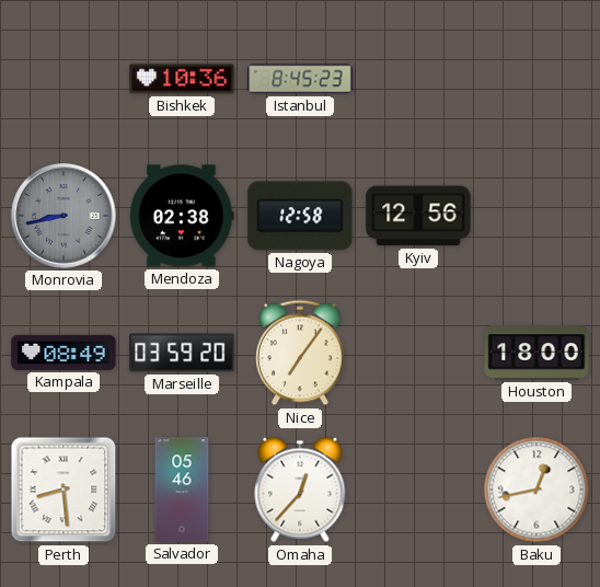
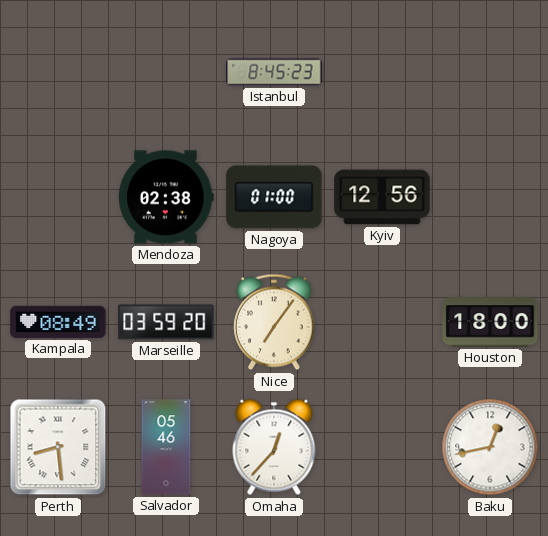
Bishkek: 10:36 -> none (182, 79)
Monrovia: 8:43 -> none (64, 216)
Nagoya: 12:58 -> 01:00 (274, 197)
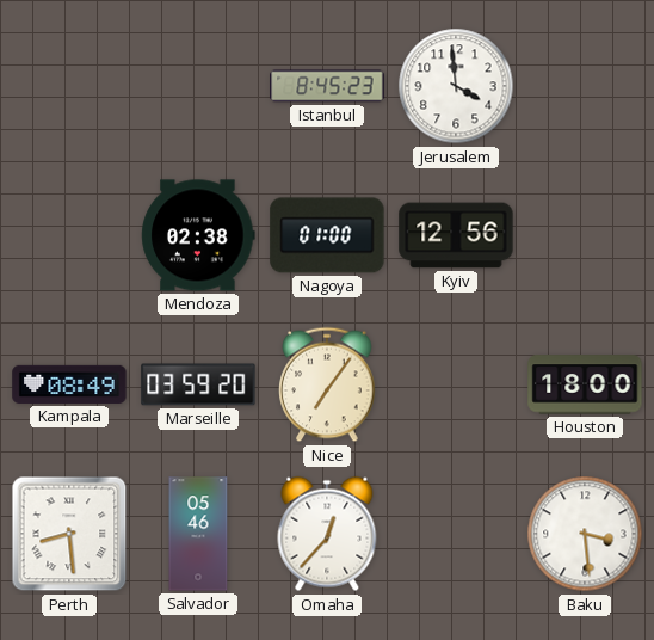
Jerusalem: none -> 3:59 (456, 86)
Baku: 12:43 -> 3:29 (585, 534)
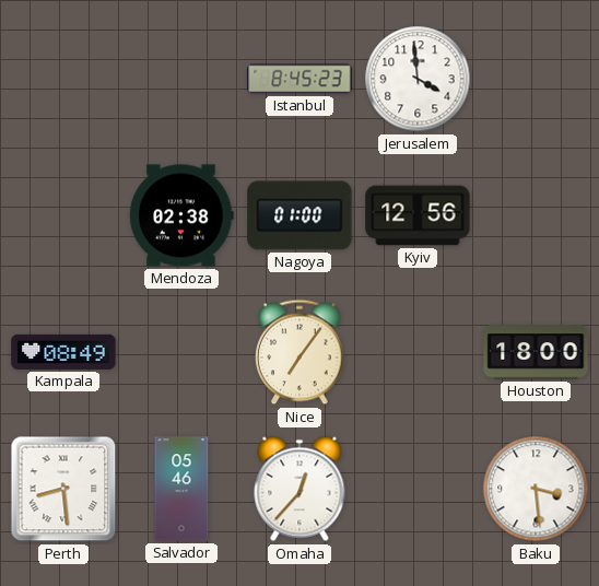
Marseille: 03:59 -> none (198, 384)
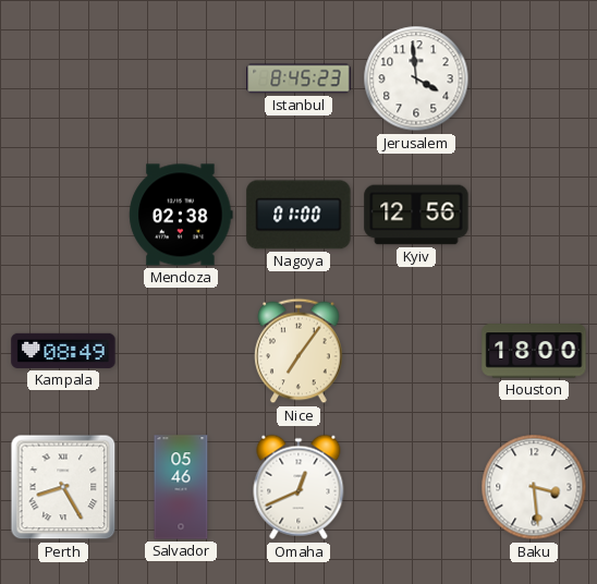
Perth: 8:29 -> 8:25 (63, 487)
Omaha: 12:37 -> 12:41 (298, 487)
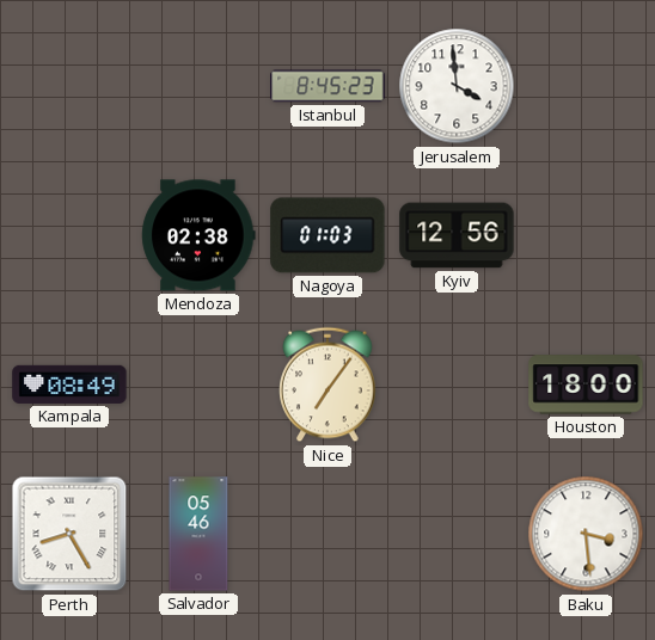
Nagoya: 01:00 -> 01:03 (327, 235)
Omaha: 12:41 -> none (298, 487)
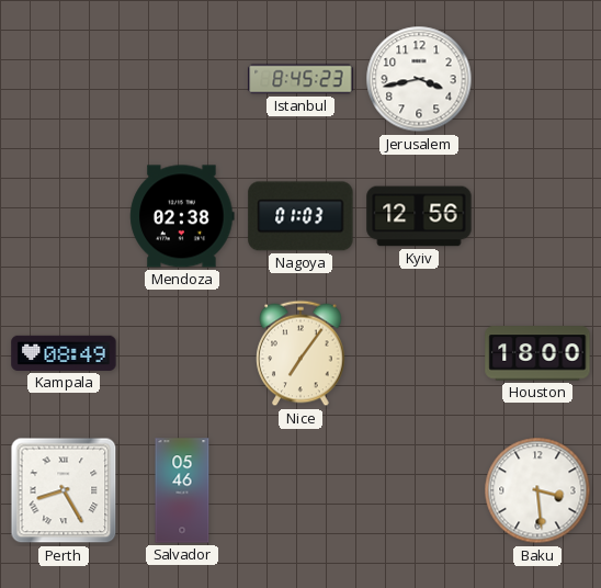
Jerusalem: 3:59 -> 3:43 (419, 79)
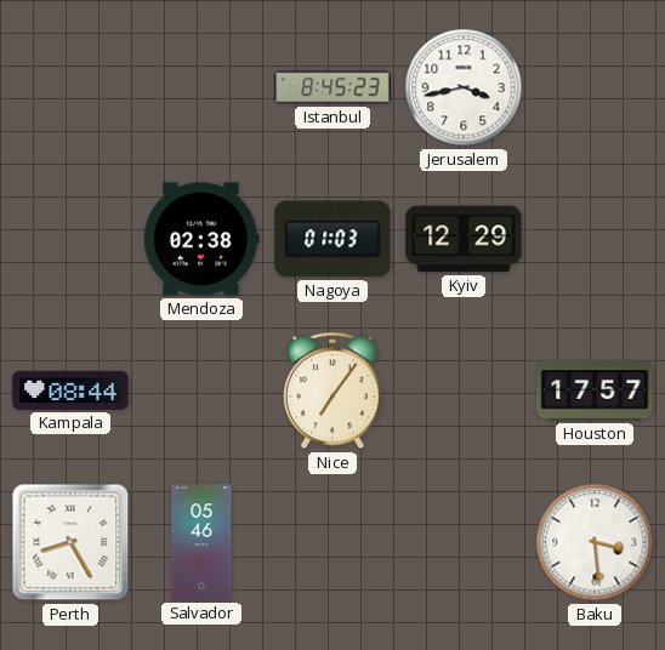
Kyiv: 12:56 -> 12:29 (464, 239)
Kampala: 08:49 -> 08:44 (70, 390)
Houston: 18:00 -> 17:57 (595, 390)
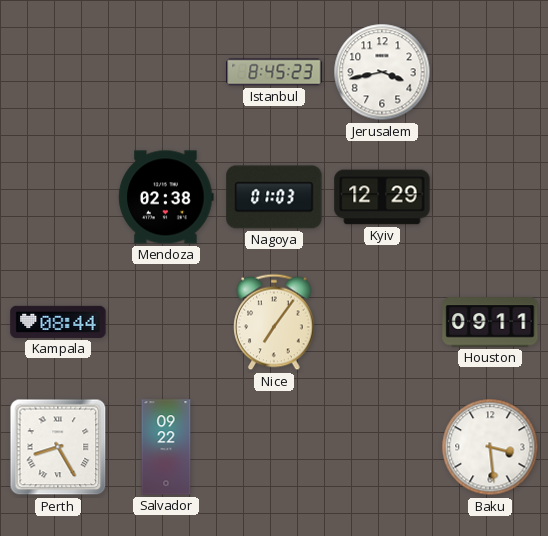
Houston: 17:57 -> 09:11 (490, 322)
Salvador: 05:46 -> 09:22 (166, 447)
